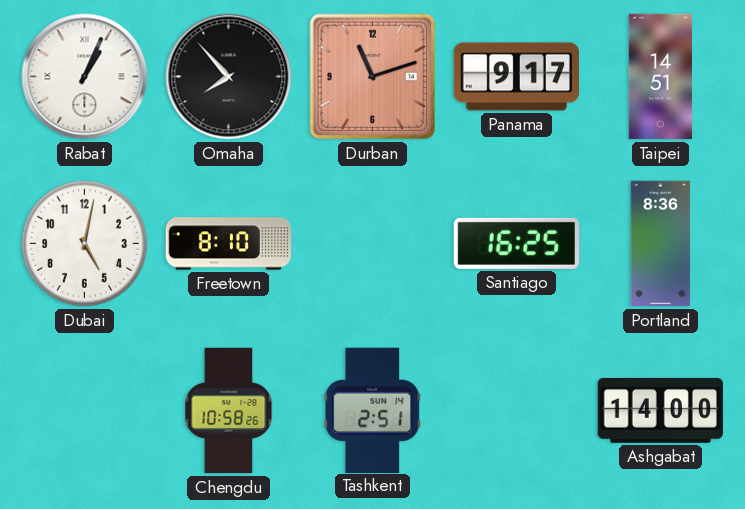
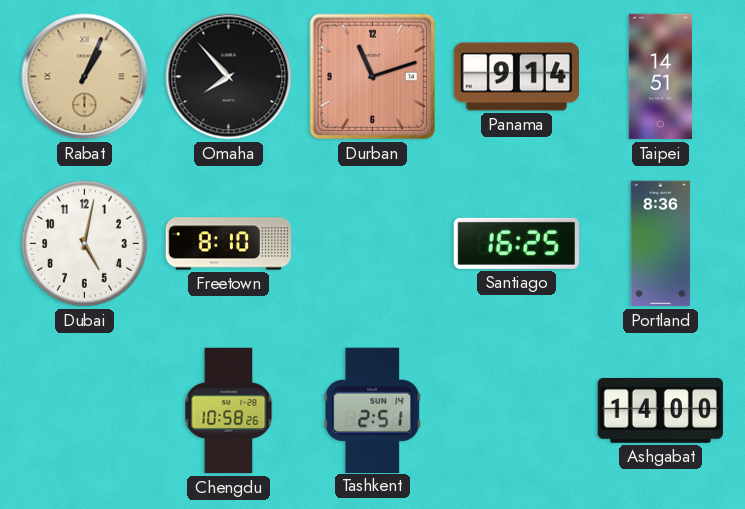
Rabat dial: white -> champagne (85, 77)
Panama: 9:17 -> 9:14 (517, 77)
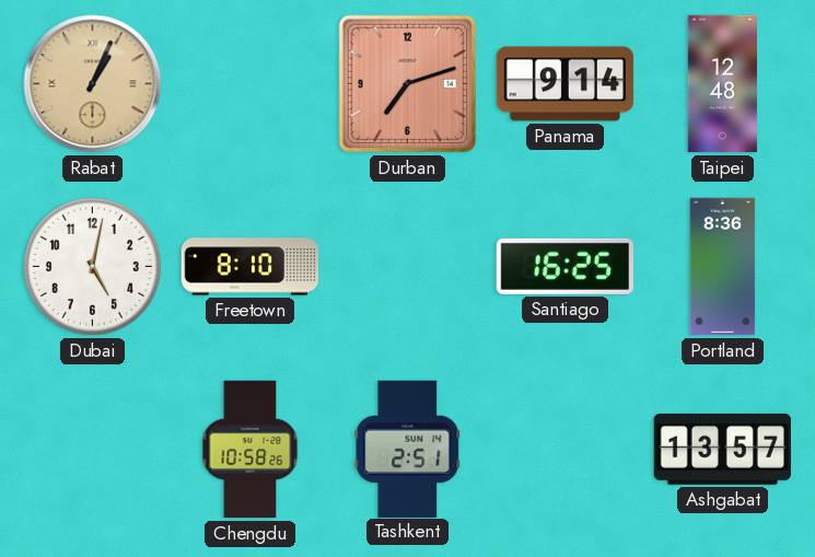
Omaha: 7:53 -> none (229, 77)
Durban: 11:12 -> 7:12 (408, 84)
Taipei: 14:51 -> 12:48 (722, 84)
Ashgabat: 14:00 -> 13:57 (722, 449)
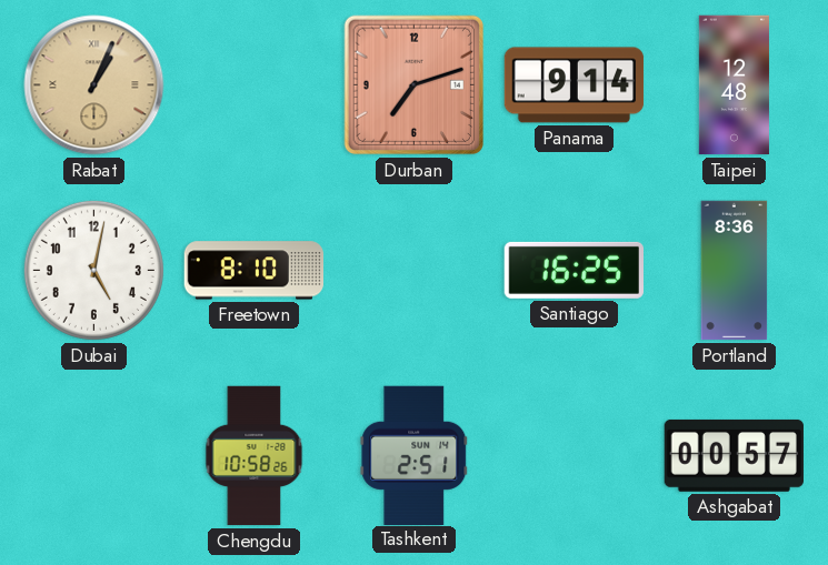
Ashgabat: 13:57 -> 00:57 (734, 455)
